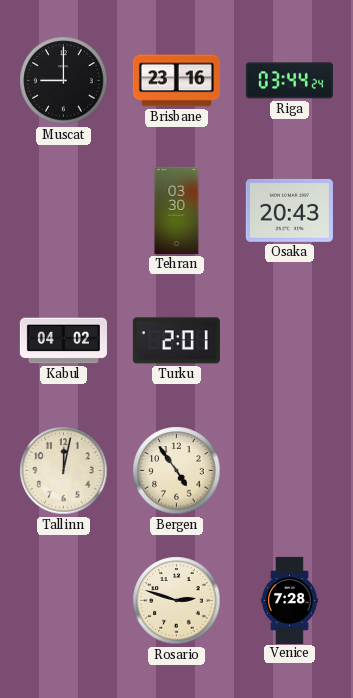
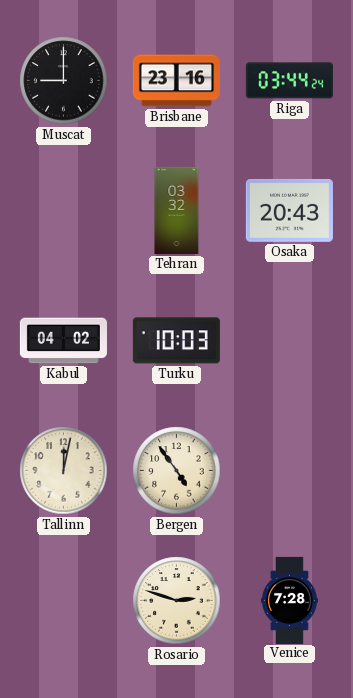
Tehran: 03:30 -> 03:32 (177, 210)
Turku: 2:01 -> 10:03 (176, 341)
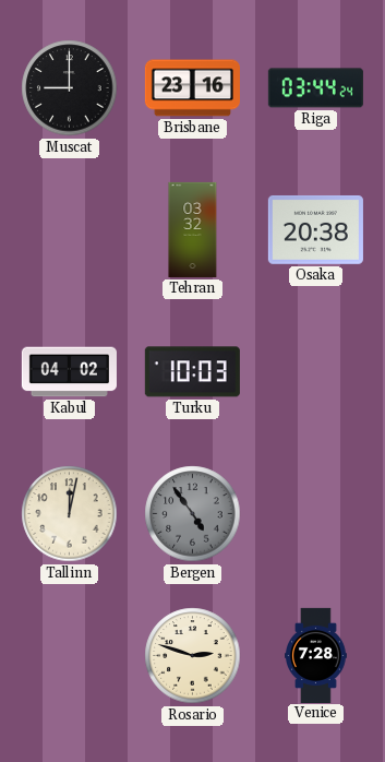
Osaka: 20:43 -> 20:38 (315, 229)
Bergen dial: cream -> grey (193, 514)
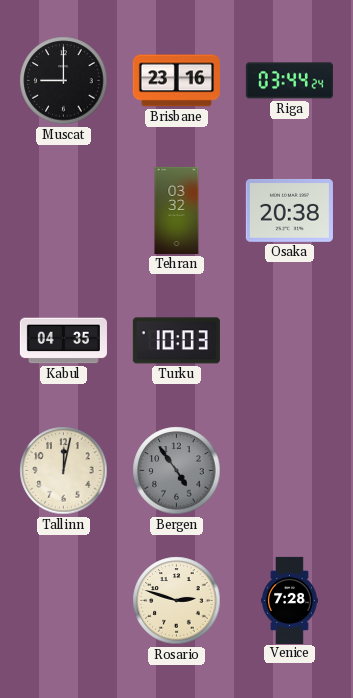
Kabul: 04:02 -> 04:35 (63, 341)
